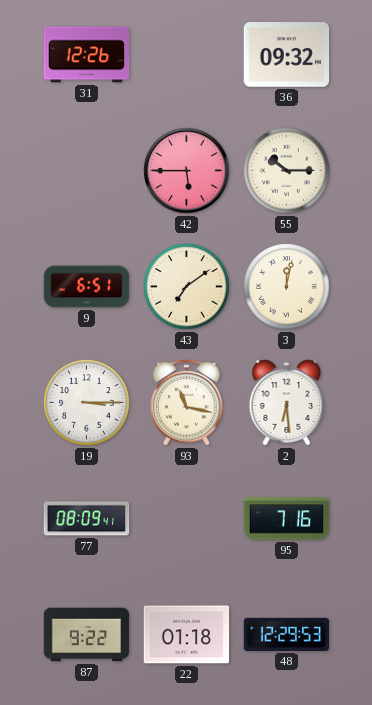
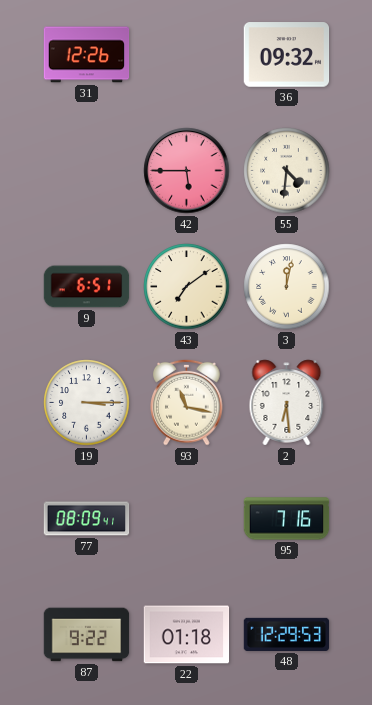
55: 10:15 -> 4:31 (287, 171)
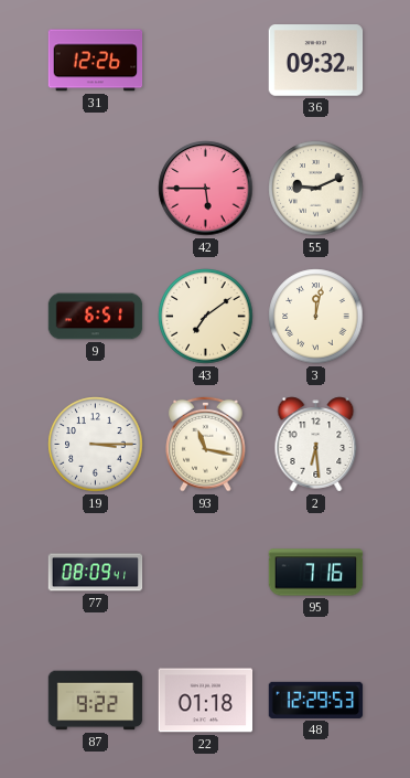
55: 4:31 -> 9:11 (316, 189)
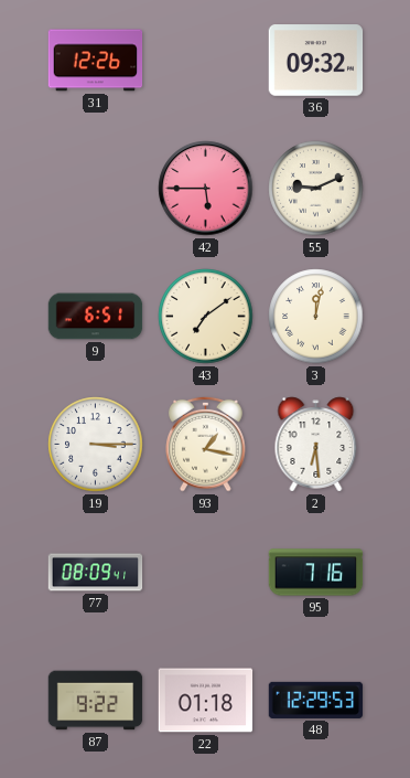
93: 11:17 -> 1:17 (206, 444)
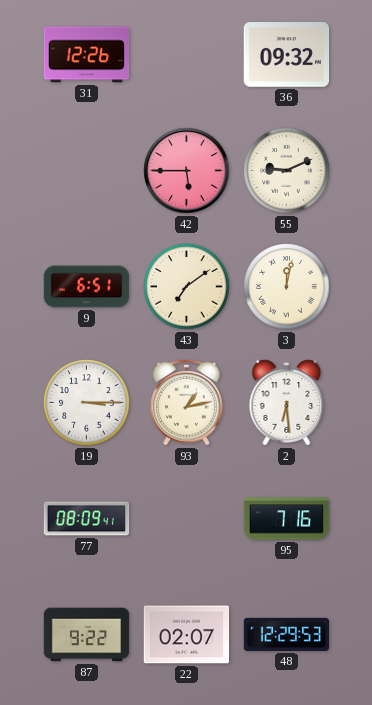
93: 1:17 -> 1:13 (187, 402)
22: 01:18 -> 02:07 (187, 635)
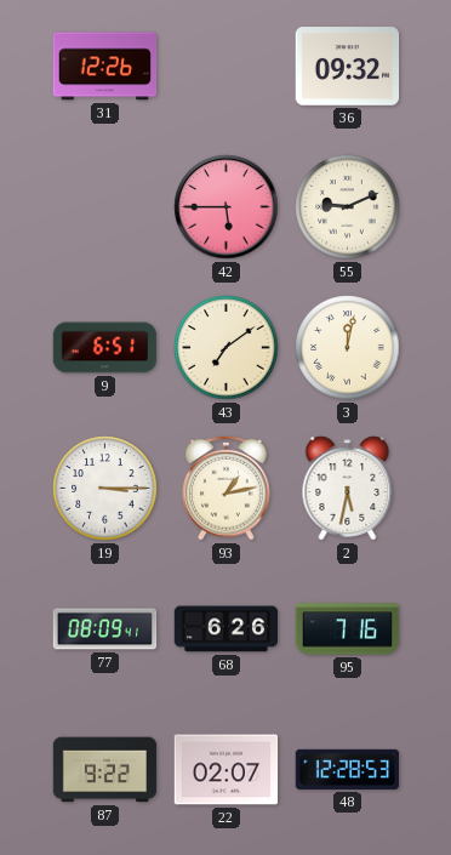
2: 6:29 -> 5:32 (348, 489)
68: none -> 6:26 (227, 629)
48: 12:29 -> 12:28 (348, 769)
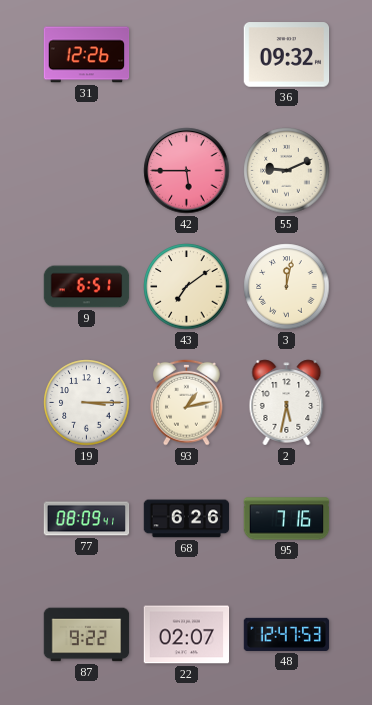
48: 12:28 -> 12:47 (287, 634)
